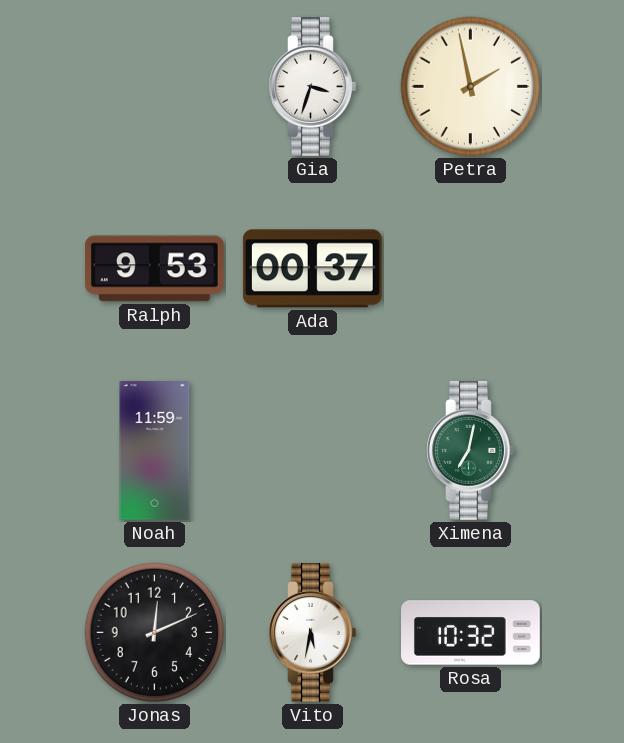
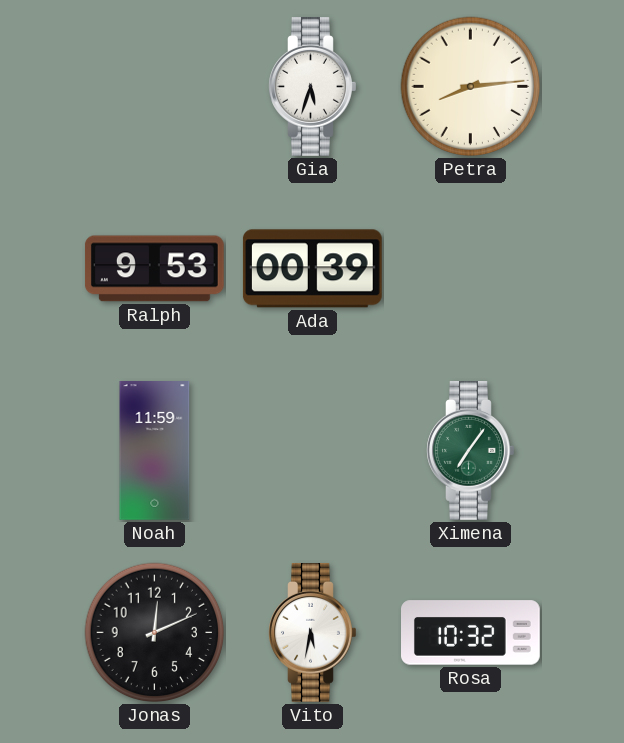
Gia: 3:33 -> 5:33 (313, 87)
Petra: 1:58 -> 8:14 (471, 87)
Ada: 00:37 -> 00:39 (312, 269)
Ximena: 7:02 -> 7:06 (471, 451)
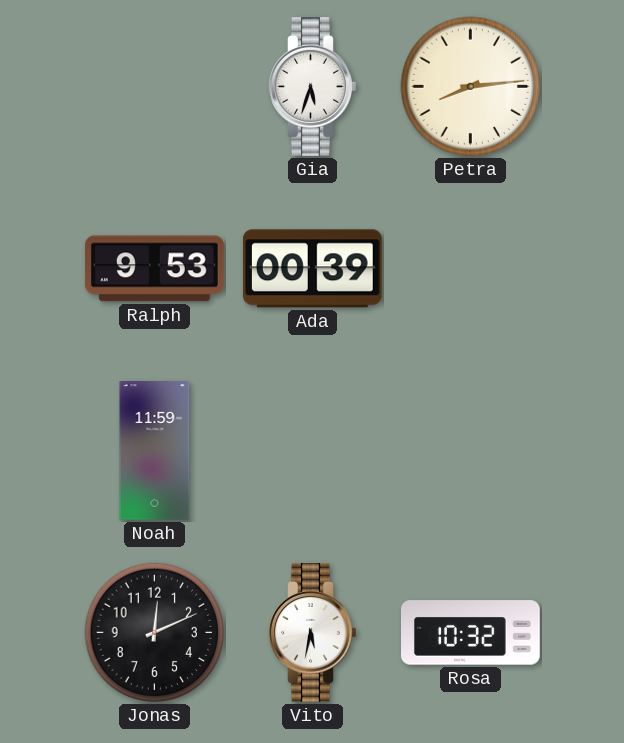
Ximena: 7:06 -> none (471, 451)
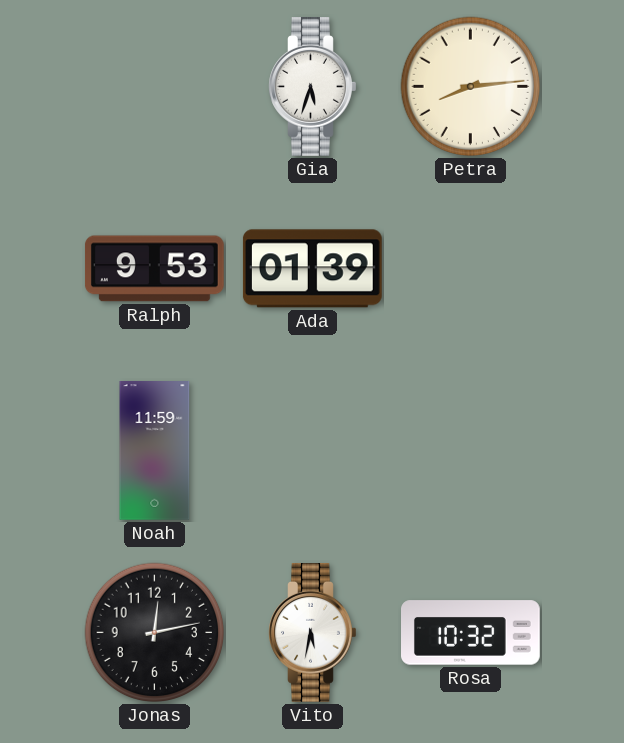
Ada: 00:39 -> 01:39 (312, 269)
Jonas: 12:11 -> 12:13 (155, 633)
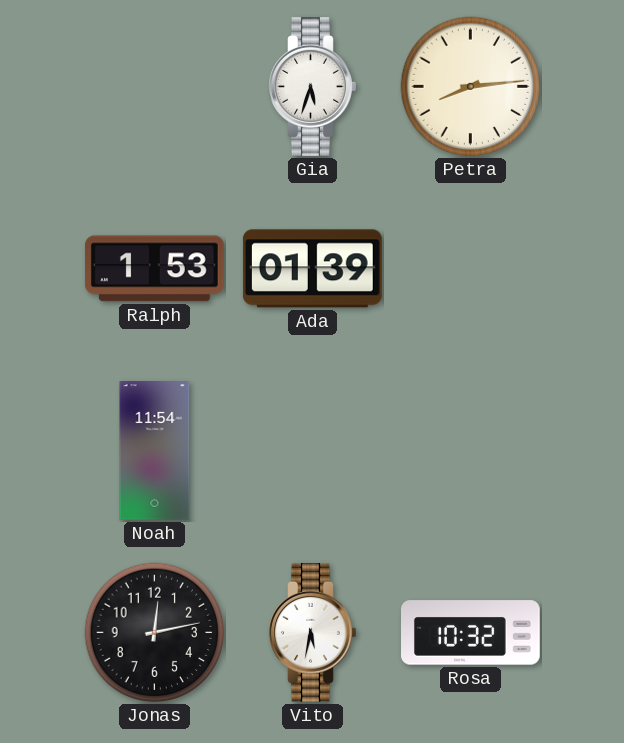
Ralph: 9:53 -> 1:53 (154, 269)
Noah: 11:59 -> 11:54 (155, 451)
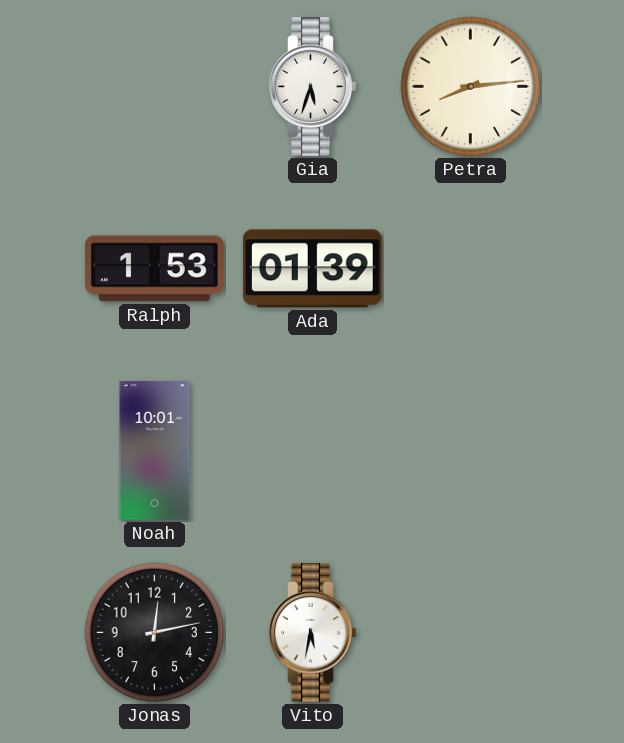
Noah: 11:54 -> 10:01 (155, 451)
Rosa: 10:32 -> none (471, 633)
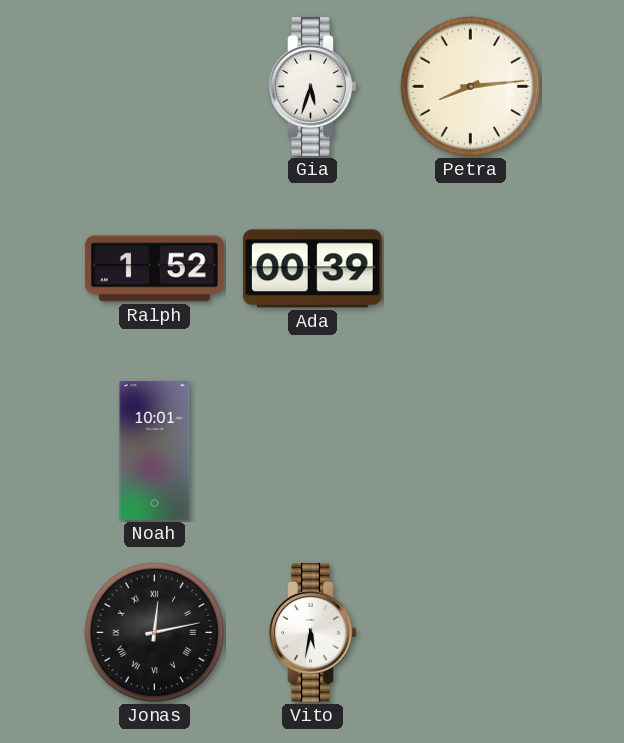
Ralph: 1:53 -> 1:52 (154, 269)
Ada: 01:39 -> 00:39 (312, 269)
Jonas numerals: Arabic -> Roman (155, 633)
